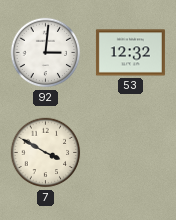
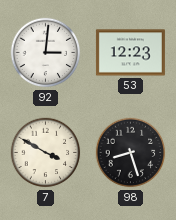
53: 12:32 -> 12:23 (130, 53)
98: none -> 8:27 (131, 153)
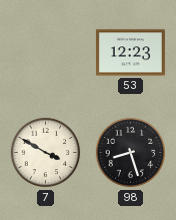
92: 3:01 -> none (46, 53)
